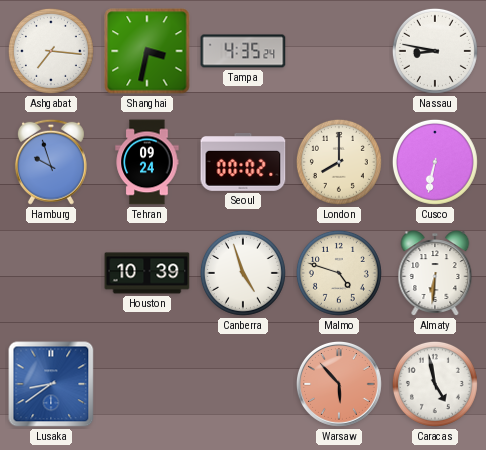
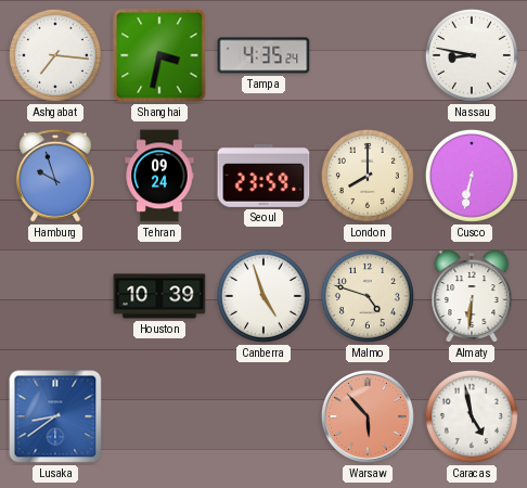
Seoul: 00:02 -> 23:59 (263, 176)
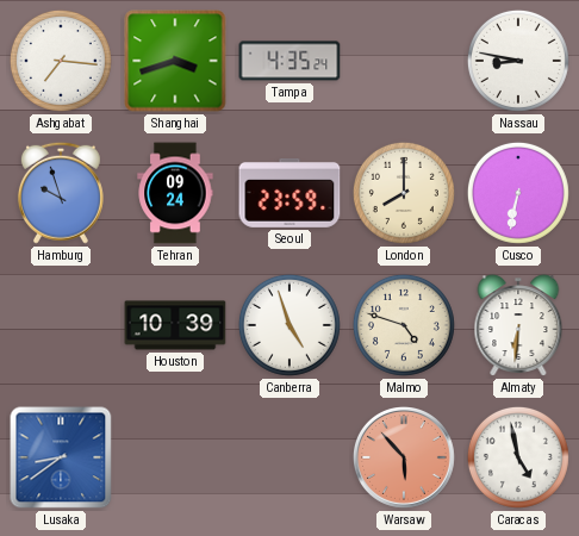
Shanghai: 3:32 -> 3:42 (175, 61)
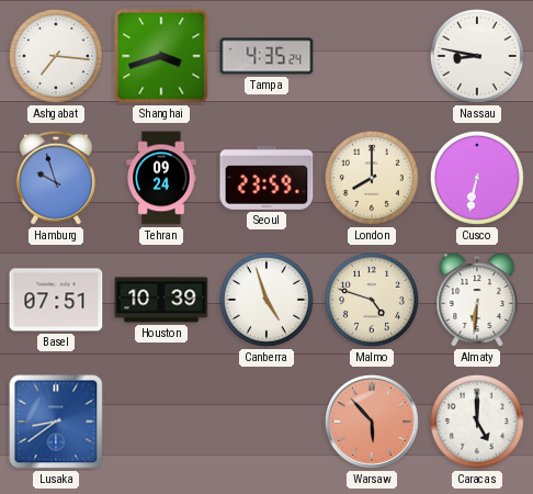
Basel: none -> 07:51 (56, 300)
Caracas: 4:58 -> 5:00 (477, 422)
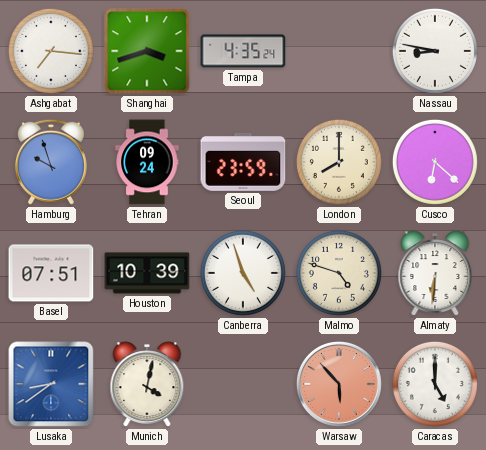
Cusco: 6:32 -> 6:22 (435, 162)
Munich: none -> 4:02 (147, 384)
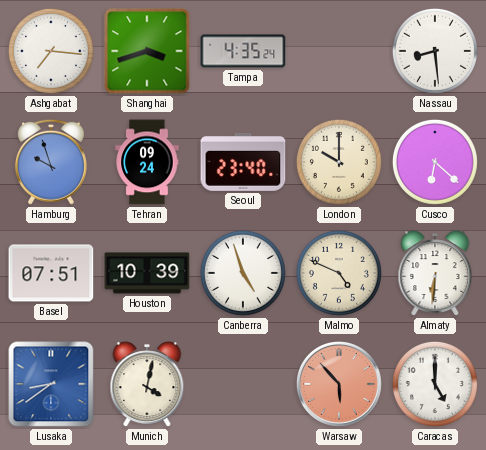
Nassau: 8:47 -> 8:29 (435, 51)
Seoul: 23:59 -> 23:40 (243, 162)
London: 8:00 -> 10:00 (339, 162)
Malmo: 4:48 -> 4:49 (339, 273)
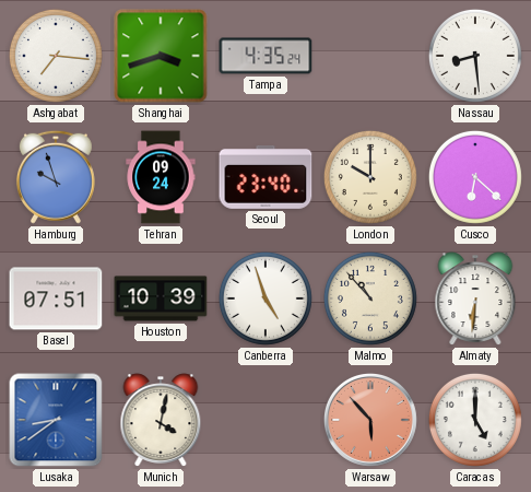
Malmo: 4:49 -> 10:53 (370, 298)
